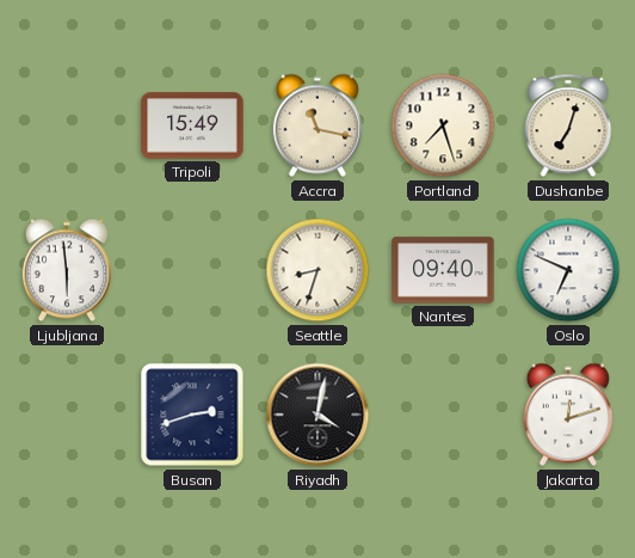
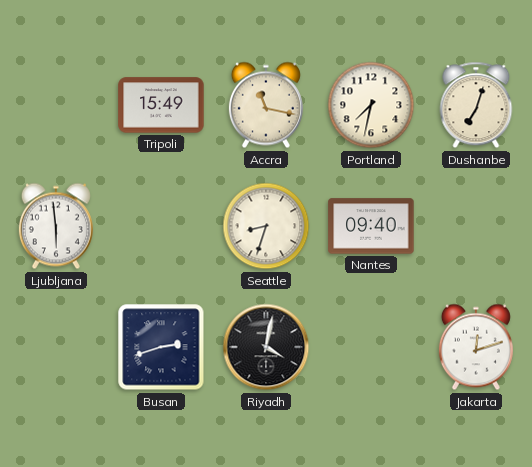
Portland: 7:27 -> 7:32 (371, 105)
Oslo: 6:49 -> none (568, 270)
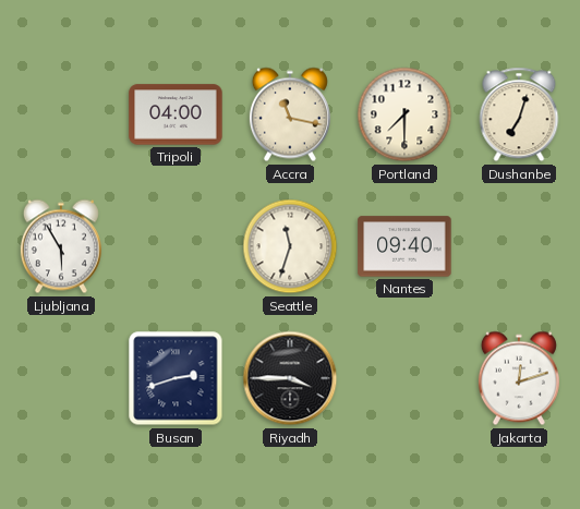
Tripoli: 15:49 -> 04:00 (176, 114)
Portland: 7:32 -> 7:30 (404, 114)
Ljubljana: 5:59 -> 5:55 (61, 246)
Seattle: 8:33 -> 11:33 (290, 246)
Riyadh: 4:02 -> 3:45 (290, 378)
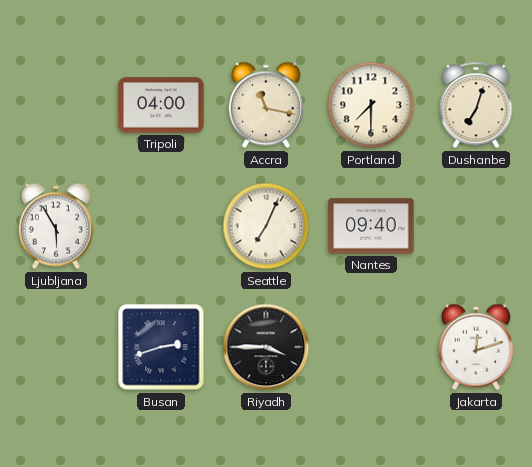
Seattle: 11:33 -> 7:04 (266, 226)
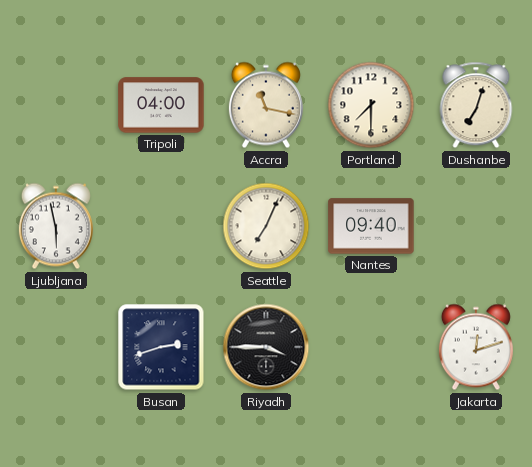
Ljubljana: 5:55 -> 5:58 (56, 226)
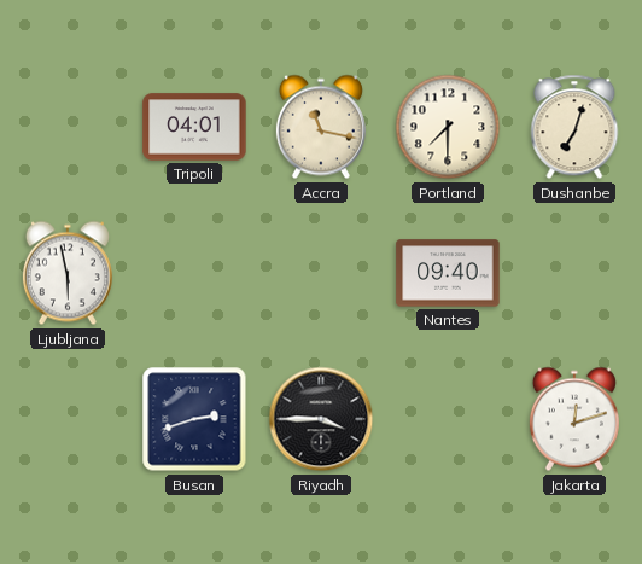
Tripoli: 04:00 -> 04:01 (194, 127)
Seattle: 7:04 -> none (266, 226)
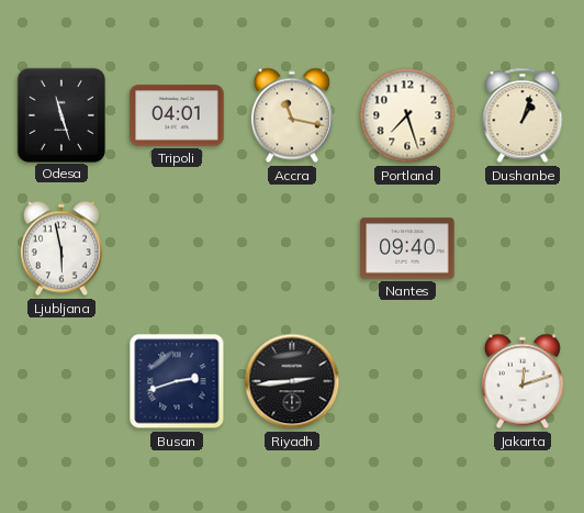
Odesa: none -> 11:27 (60, 114)
Portland: 7:30 -> 7:27 (407, 115)
Dushanbe: 7:03 -> 1:03 (523, 115)
Riyadh: 3:45 -> 2:44 (292, 381)
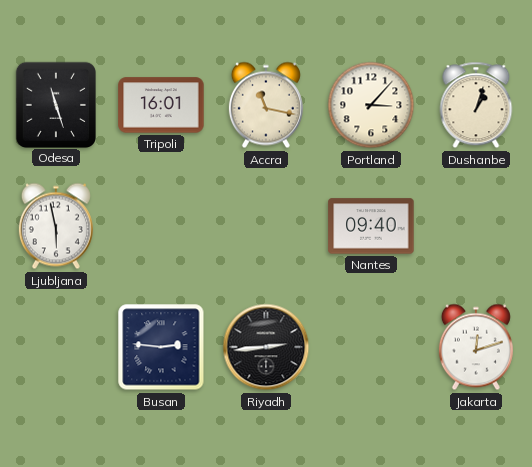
Tripoli: 04:01 -> 16:01 (161, 105)
Portland: 7:27 -> 3:07 (371, 105)
Busan: 2:42 -> 2:46 (161, 347)
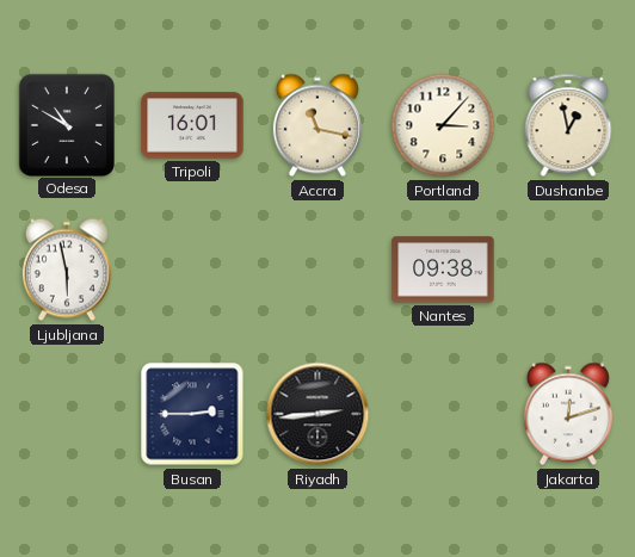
Odesa: 11:27 -> 10:50 (66, 124)
Dushanbe: 1:03 -> 12:58 (568, 125)
Nantes: 09:40 -> 09:38 (443, 270)
Busan: 2:46 -> 2:45 (192, 414)
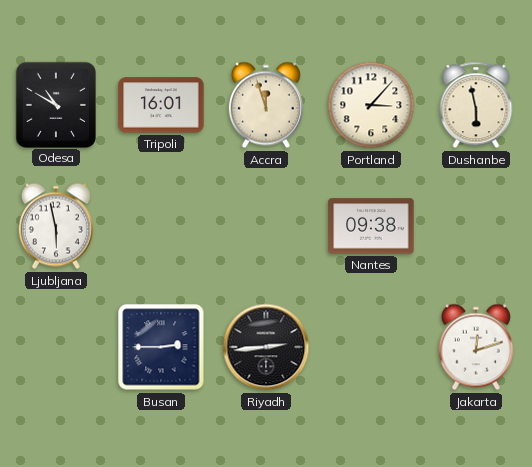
Accra: 11:17 -> 11:57 (266, 105)
Dushanbe: 12:58 -> 5:58 (476, 105)
